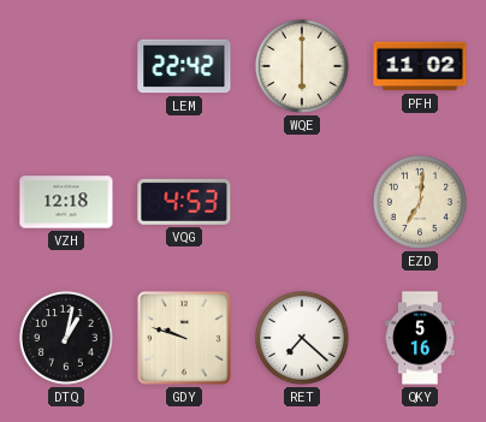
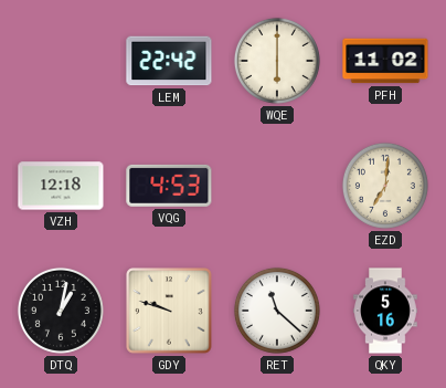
RET: 7:22 -> 11:22 (277, 311)
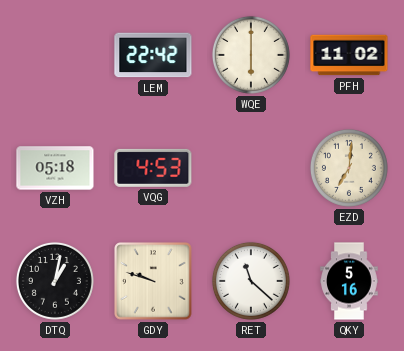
VZH: 12:18 -> 05:18 (55, 168)
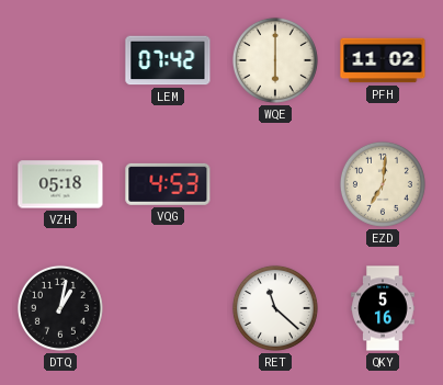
LEM: 22:42 -> 07:42 (168, 60)
GDY: 9:48 -> none (153, 281)
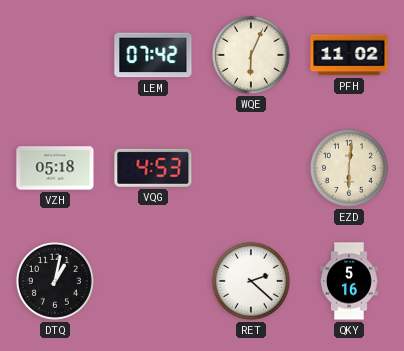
WQE: 6:00 -> 6:04 (251, 55)
EZD: 7:01 -> 6:01 (349, 168)
RET: 11:22 -> 2:22 (251, 281)
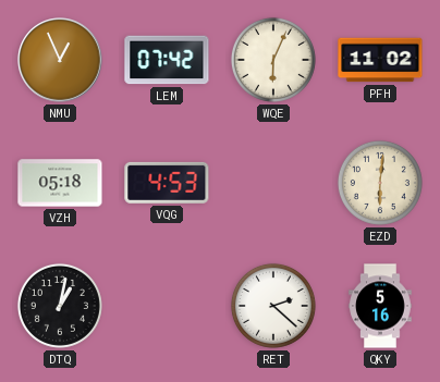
NMU: none -> 12:56 (60, 60)
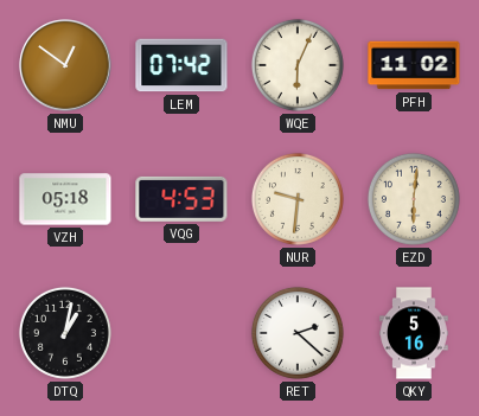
NMU: 12:56 -> 12:51 (65, 65)
NUR: none -> 9:31 (298, 199)
